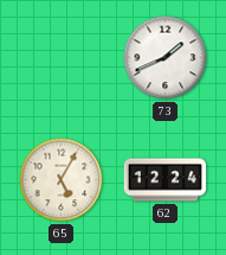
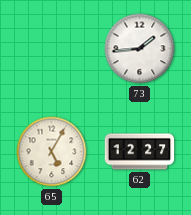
73: 1:41 -> 1:44 (140, 49)
62: 12:24 -> 12:27 (140, 152)
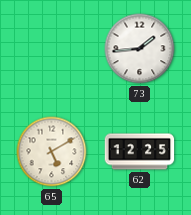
65: 5:05 -> 5:10 (52, 152)
62: 12:27 -> 12:25 (140, 152)
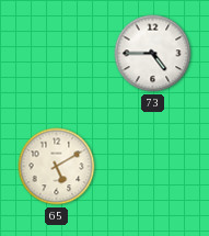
73: 1:44 -> 4:45 (153, 54)
62: 12:25 -> none (140, 152)
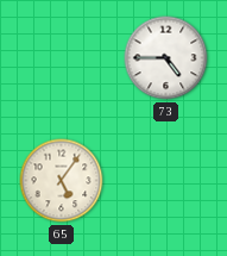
65: 5:10 -> 5:06 (62, 181)
